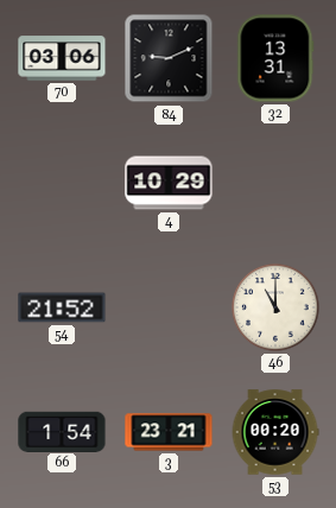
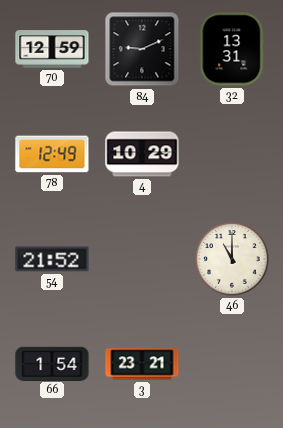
70: 03:06 -> 12:59 (52, 49)
78: none -> 12:49 (52, 154)
53: 00:20 -> none (275, 432)
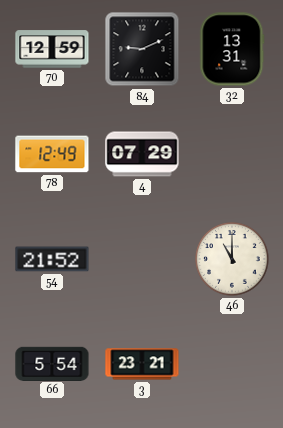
4: 10:29 -> 07:29 (142, 154)
66: 1:54 -> 5:54 (52, 363)
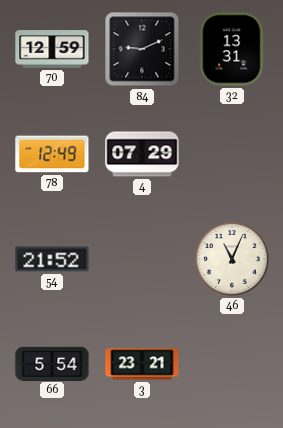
46: 11:00 -> 11:04 (232, 259)
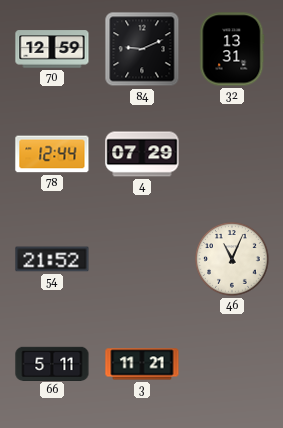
78: 12:49 -> 12:44 (52, 154)
66: 5:54 -> 5:11 (52, 363)
3: 23:21 -> 11:21 (142, 364)
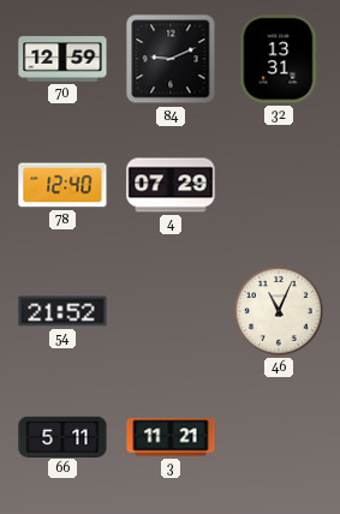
78: 12:44 -> 12:40 (62, 185)
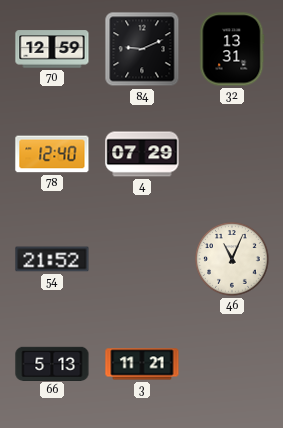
66: 5:11 -> 5:13 (52, 363)
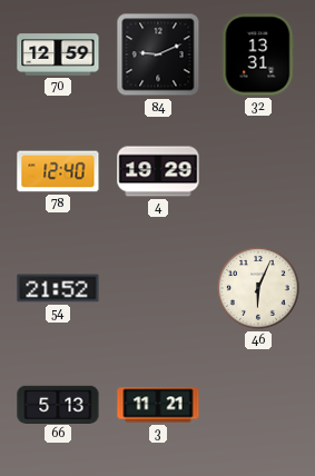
4: 07:29 -> 19:29 (158, 171)
46: 11:04 -> 6:04 (258, 288)
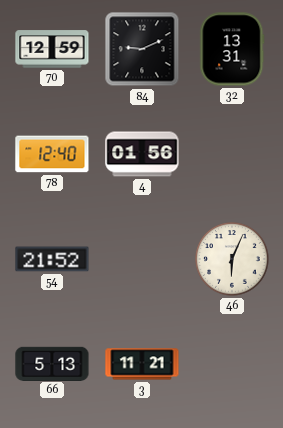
4: 19:29 -> 01:56 (142, 154)
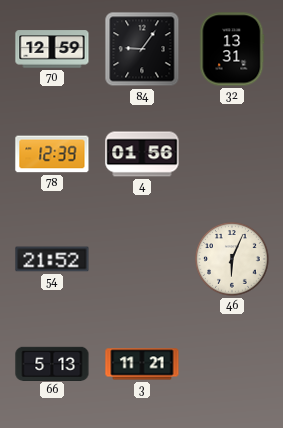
84: 9:11 -> 9:06 (142, 49)
78: 12:40 -> 12:39 (52, 154)
